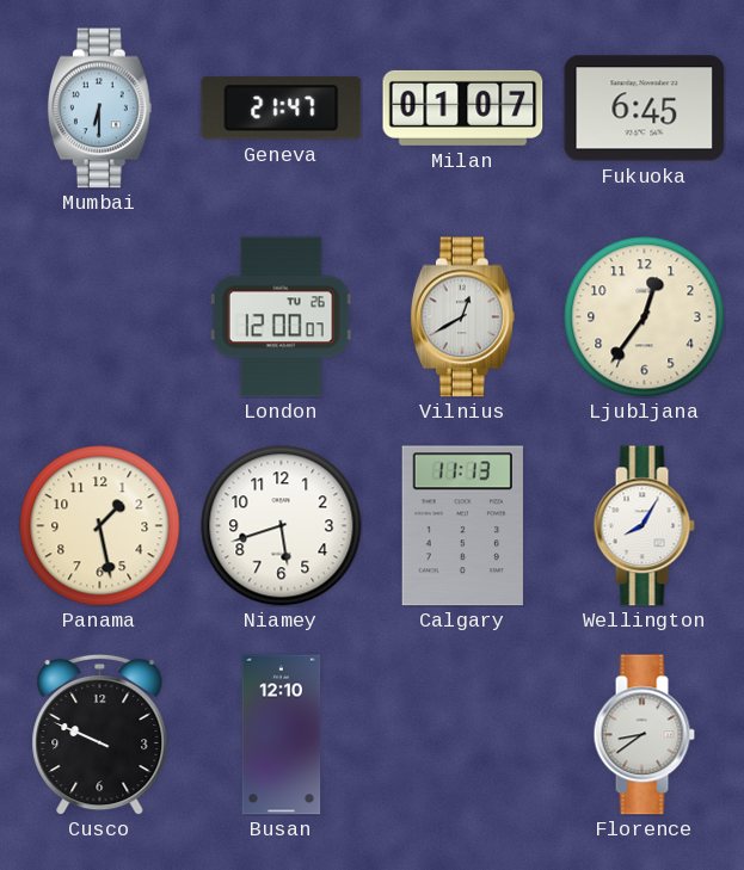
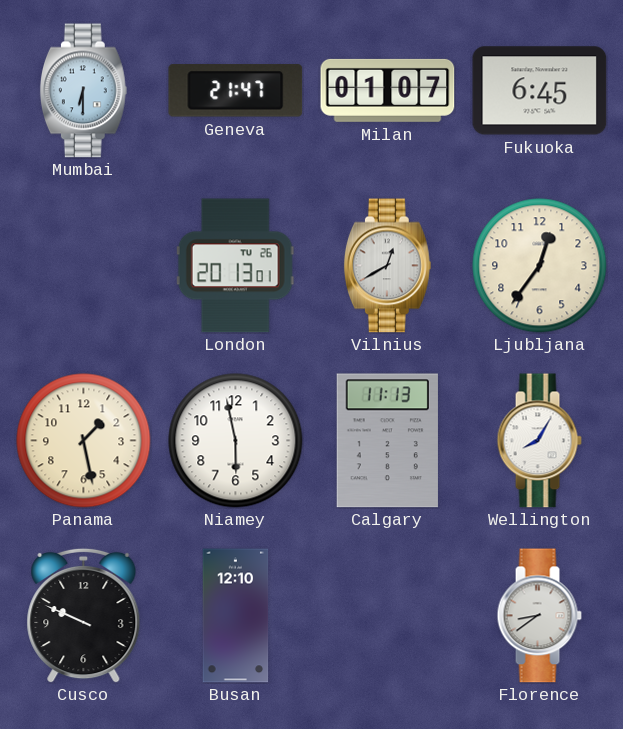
London: 12:00 -> 20:13 (235, 266)
Niamey: 5:42 -> 5:58 (236, 441)
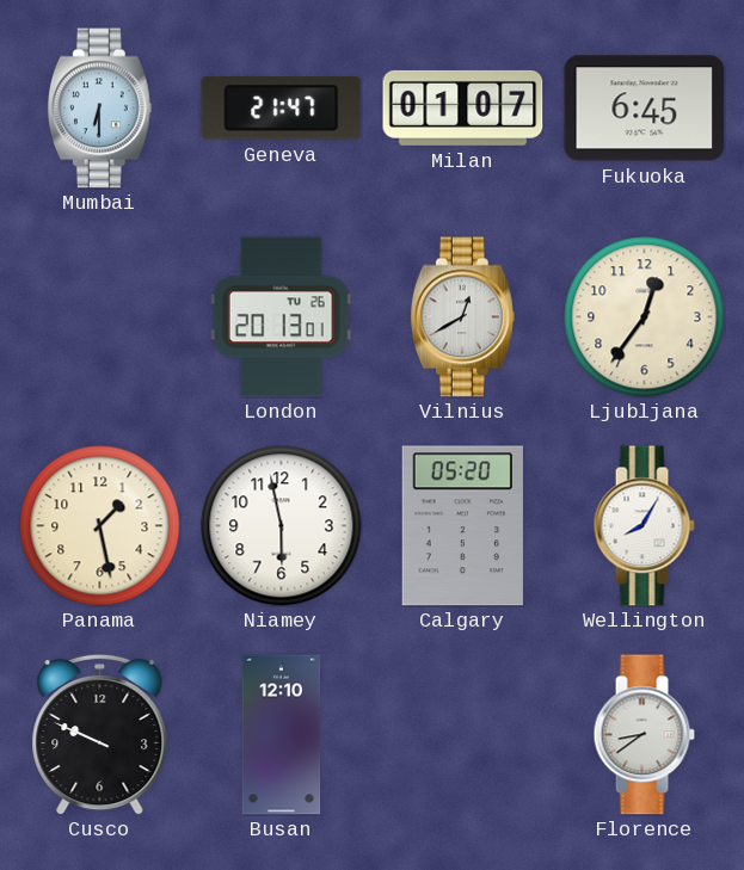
Calgary: 11:13 -> 05:20 (462, 526)
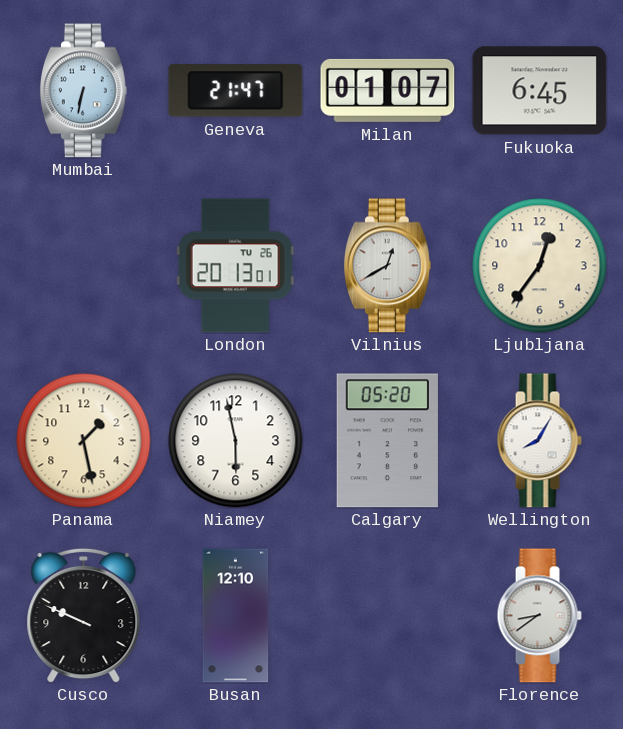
Mumbai: 6:30 -> 6:32 (83, 91)
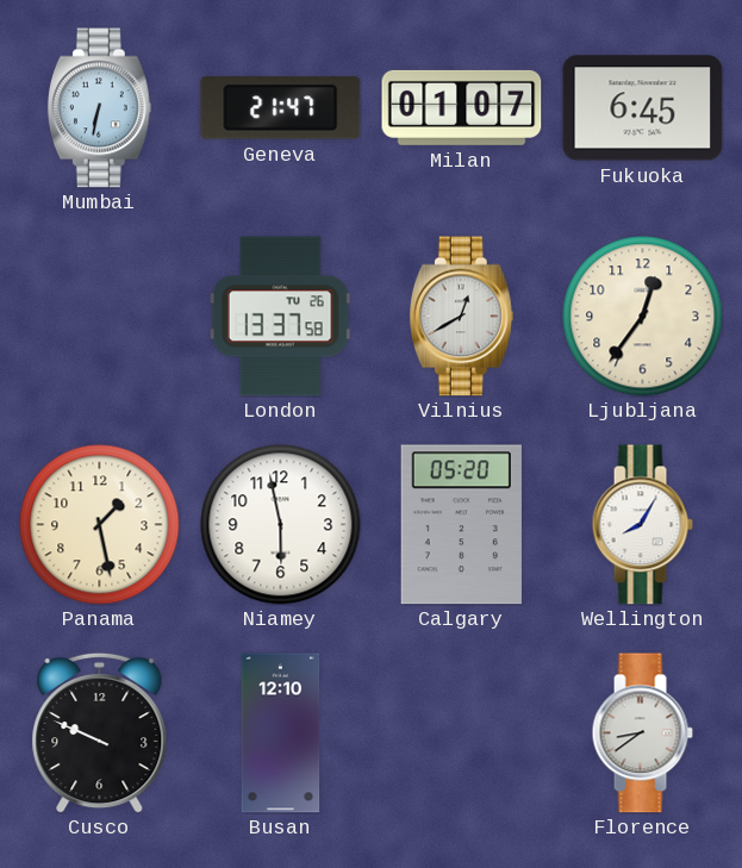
London: 20:13 -> 13:37 (280, 317)
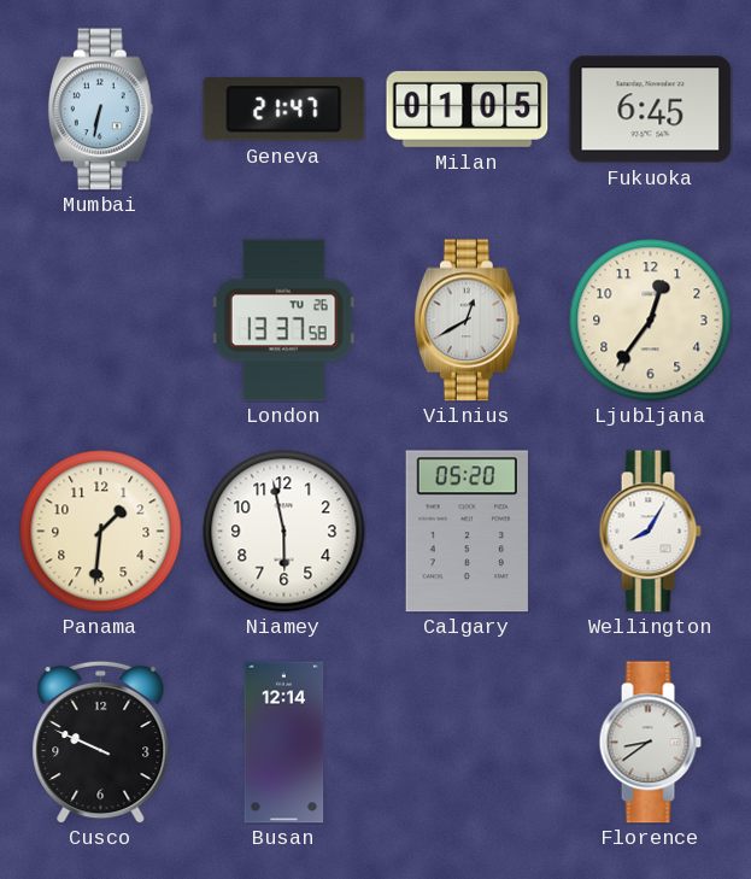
Milan: 01:07 -> 01:05 (468, 109)
Panama: 1:28 -> 1:31 (101, 532)
Busan: 12:10 -> 12:14 (284, 743)
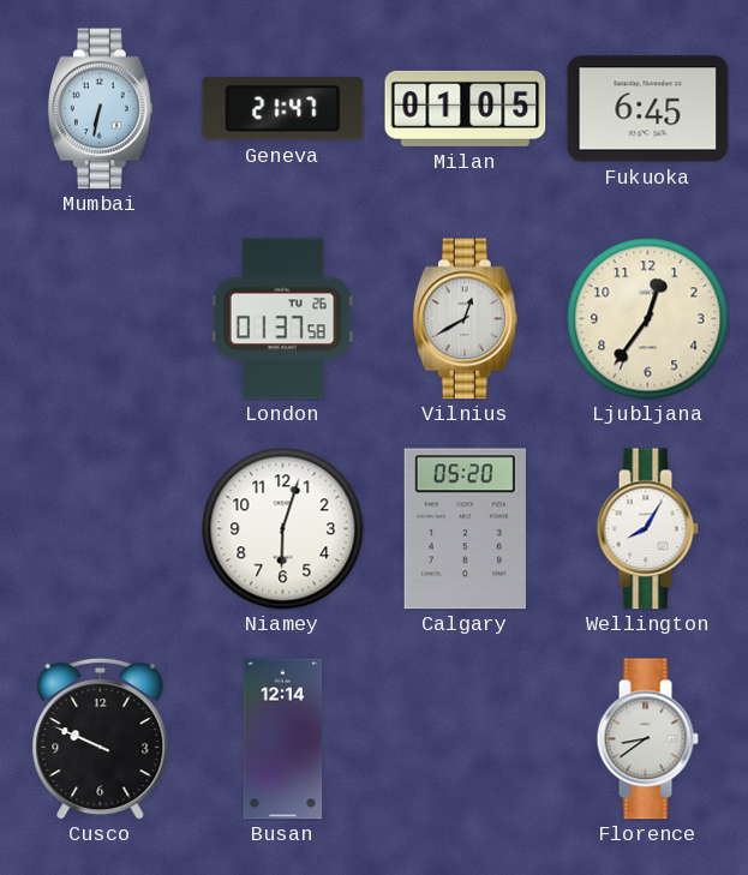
London: 13:37 -> 01:37 (282, 319)
Panama: 1:31 -> none (101, 532)
Niamey: 5:58 -> 6:03 (283, 529)
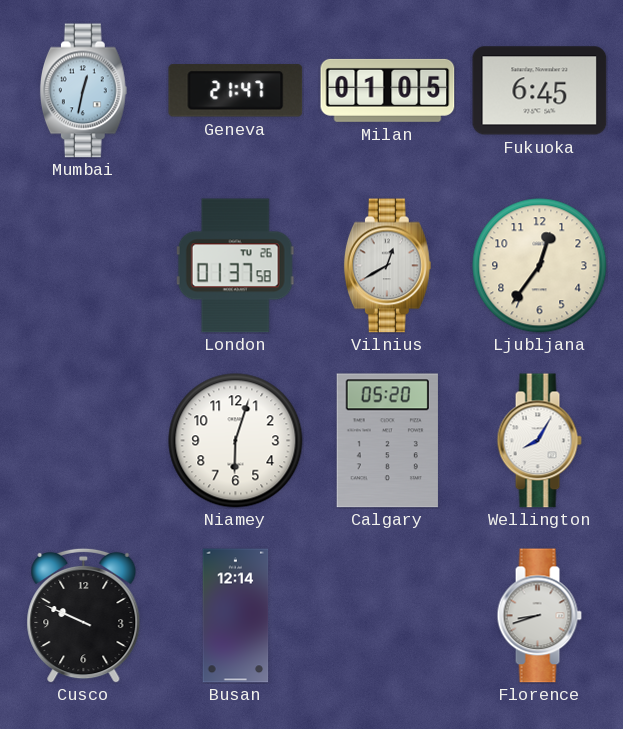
Mumbai: 6:32 -> 12:32 (83, 91)
Florence: 8:39 -> 8:42 (539, 616)
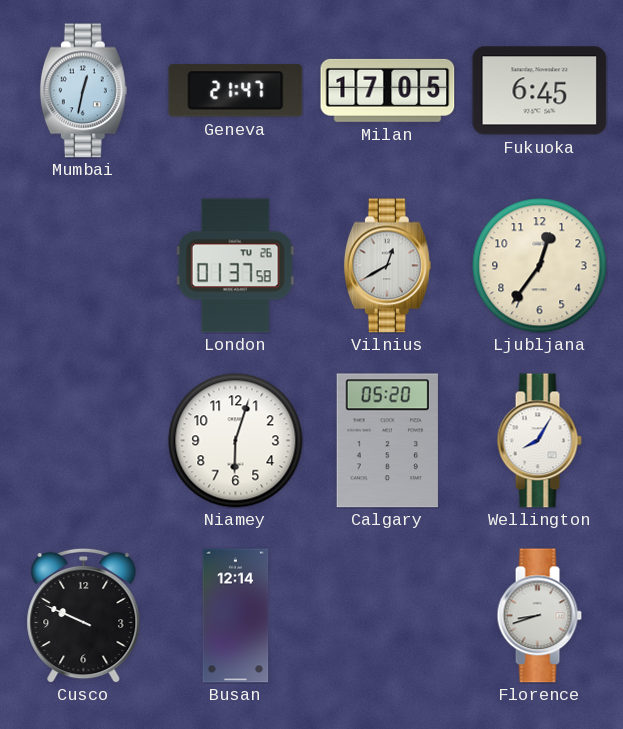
Milan: 01:05 -> 17:05 (388, 90)
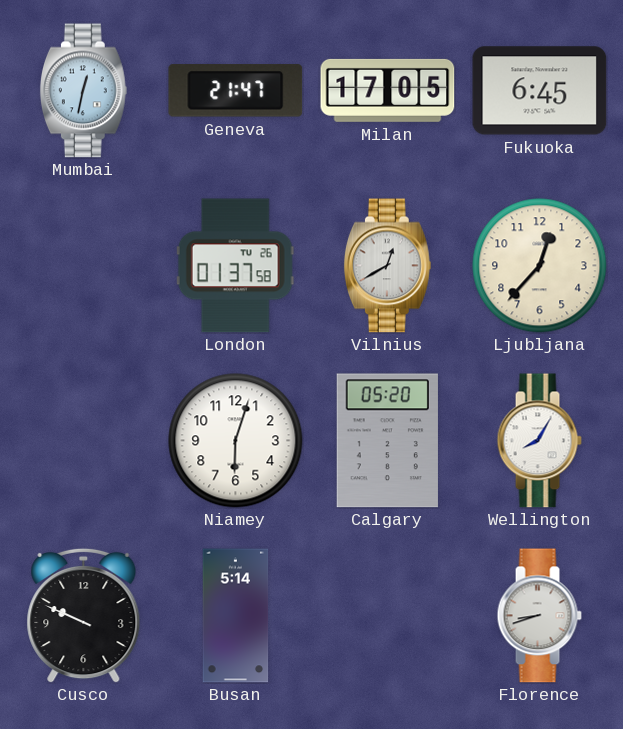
Ljubljana: 12:36 -> 12:37 (540, 266)
Busan: 12:14 -> 5:14 (236, 616)
